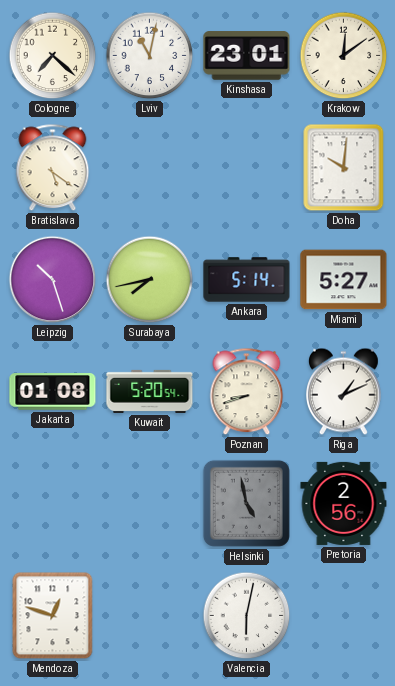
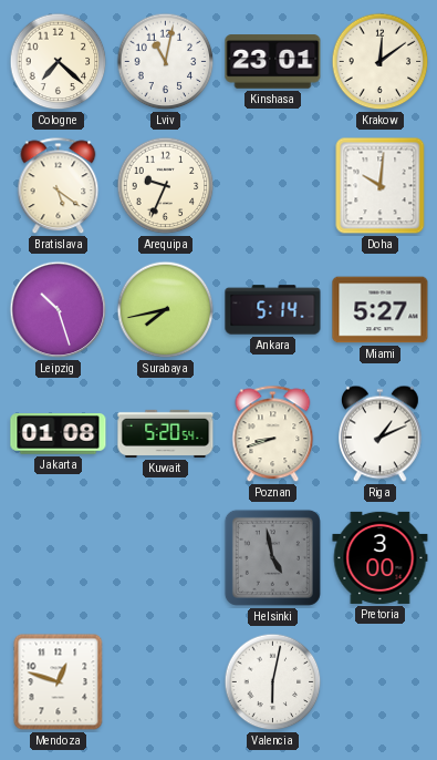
Arequipa: none -> 9:34 (166, 186)
Pretoria: 2:56 -> 3:00 (381, 557)
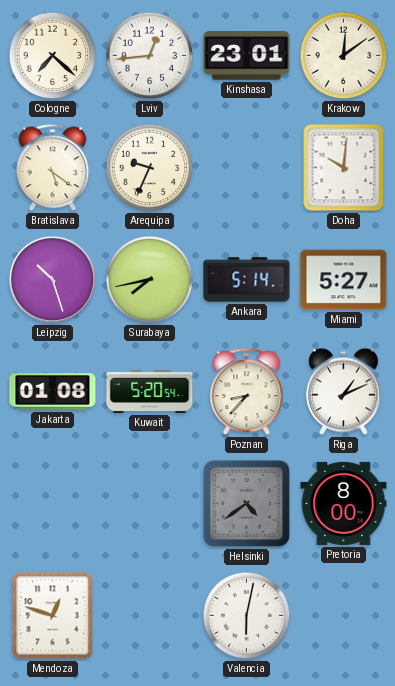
Lviv: 11:02 -> 12:44 (150, 56)
Poznan: 8:42 -> 8:37 (247, 392)
Helsinki: 4:58 -> 4:39 (246, 503)
Pretoria: 3:00 -> 8:00 (344, 503)
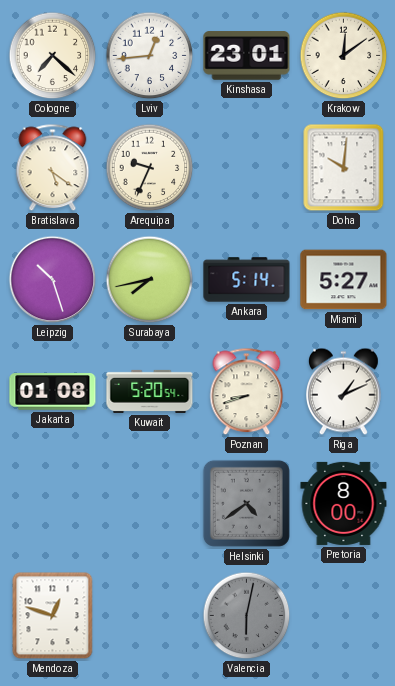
Poznan: 8:37 -> 8:42 (247, 392)
Valencia dial: white -> grey (247, 616)
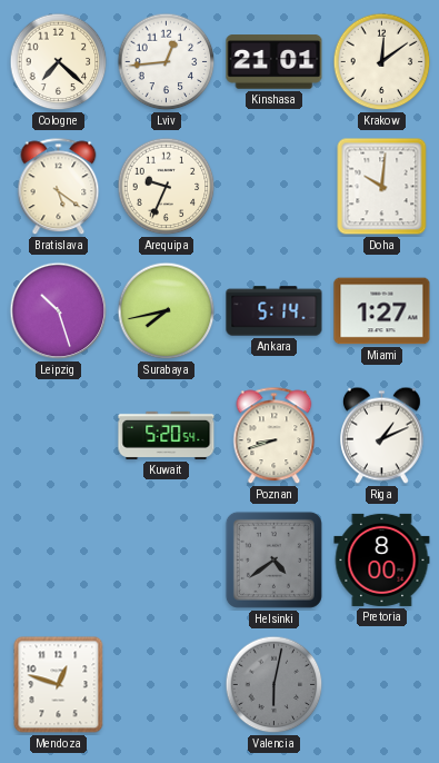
Kinshasa: 23:01 -> 21:01 (275, 62)
Miami: 5:27 -> 1:27 (382, 311)
Jakarta: 01:08 -> none (53, 392)
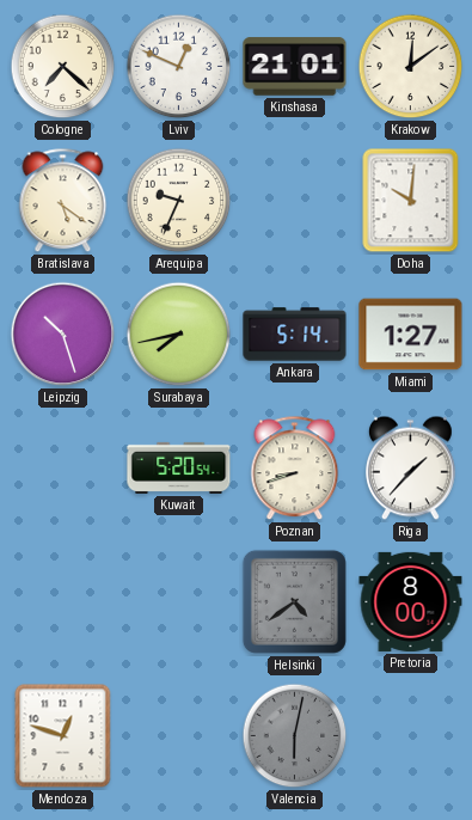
Lviv: 12:44 -> 12:49 (179, 67)
Riga: 1:11 -> 1:37 (411, 469)
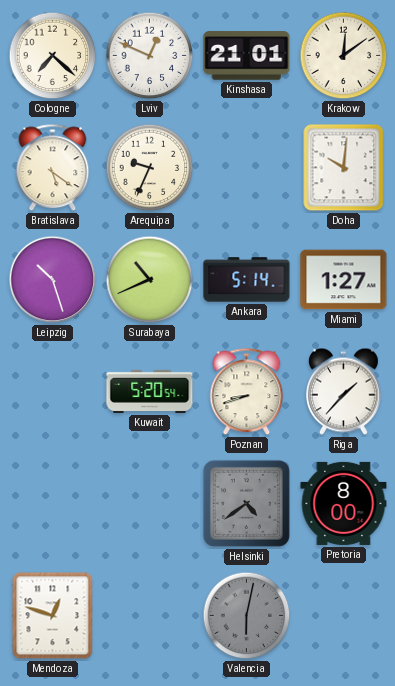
Surabaya: 7:43 -> 10:41 (150, 280)
